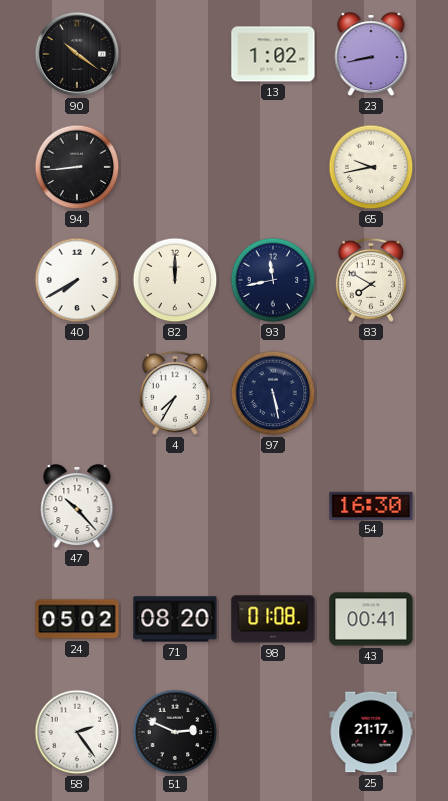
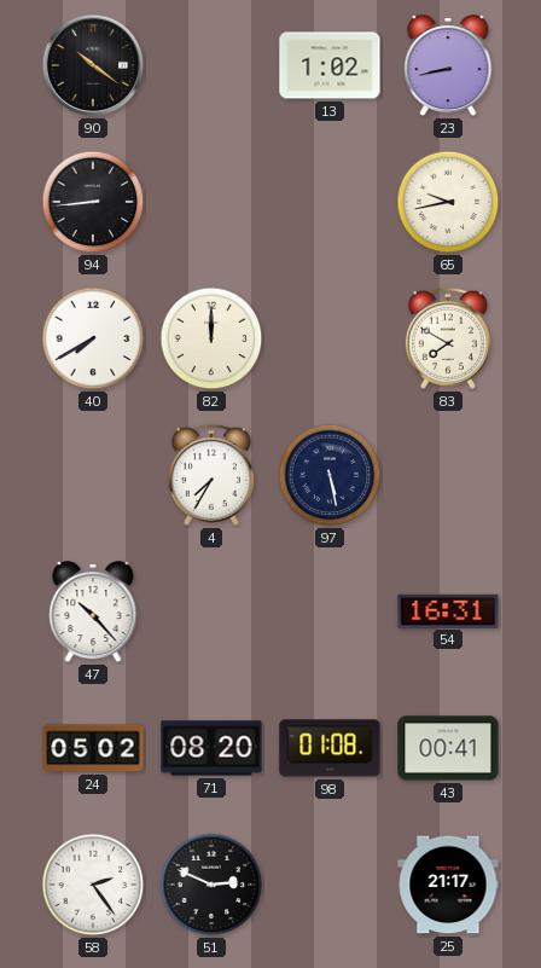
93: 11:43 -> none (273, 280)
54: 16:30 -> 16:31 (448, 610)
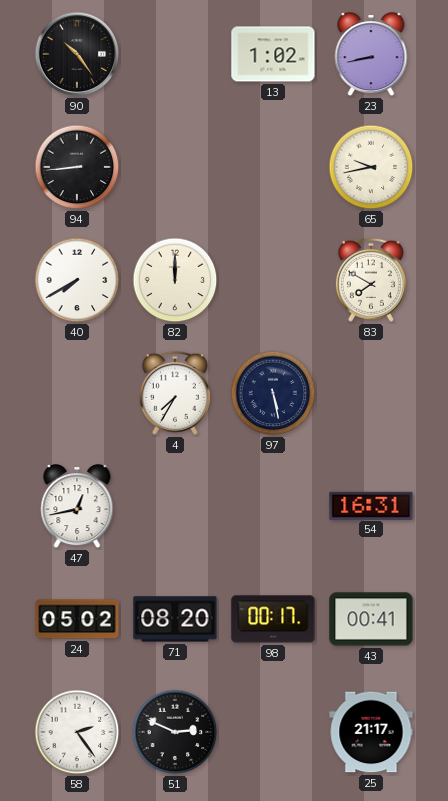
90: 10:21 -> 10:24 (77, 54)
47: 10:23 -> 12:43 (77, 507)
98: 01:08 -> 00:17 (273, 619)
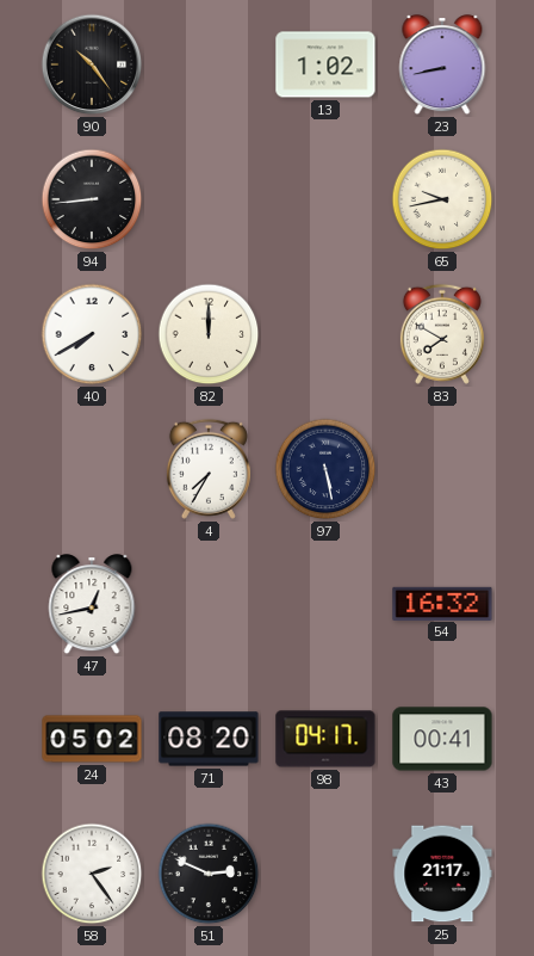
54: 16:31 -> 16:32 (442, 603)
98: 00:17 -> 04:17 (325, 739)
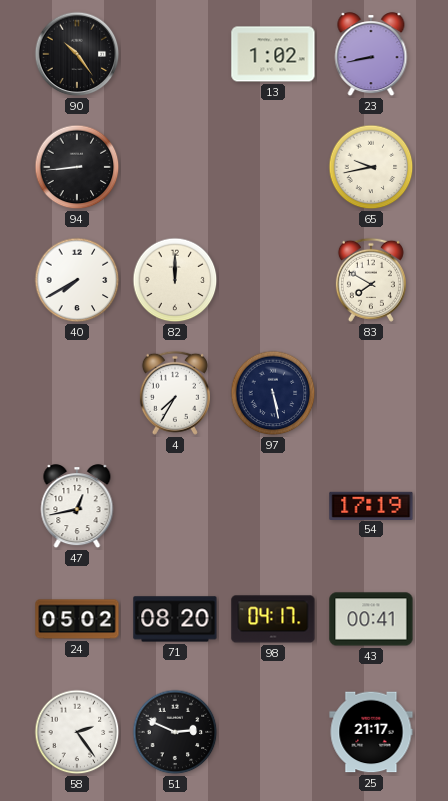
54: 16:32 -> 17:19 (371, 505)
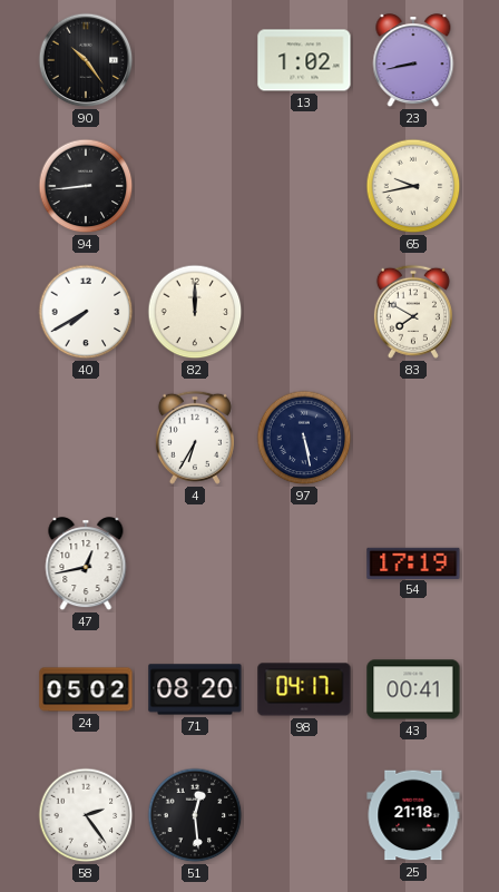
4: 7:35 -> 6:35 (195, 438)
51: 2:49 -> 12:29 (195, 815)
25: 21:17 -> 21:18 (413, 815)
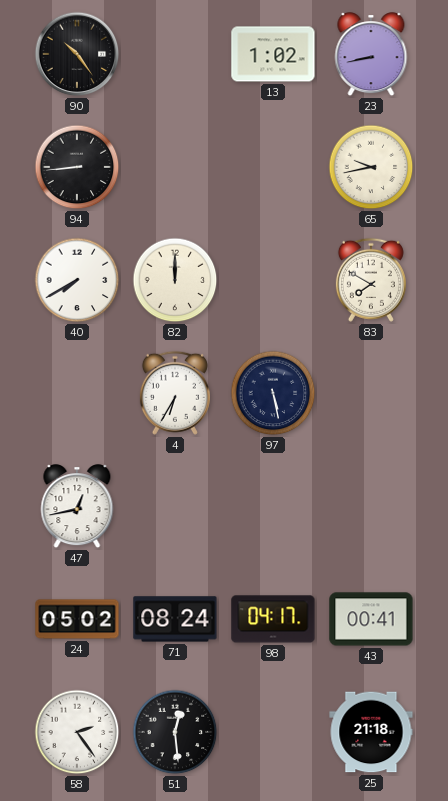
54: 17:19 -> none (413, 562)
71: 08:20 -> 08:24 (175, 619)
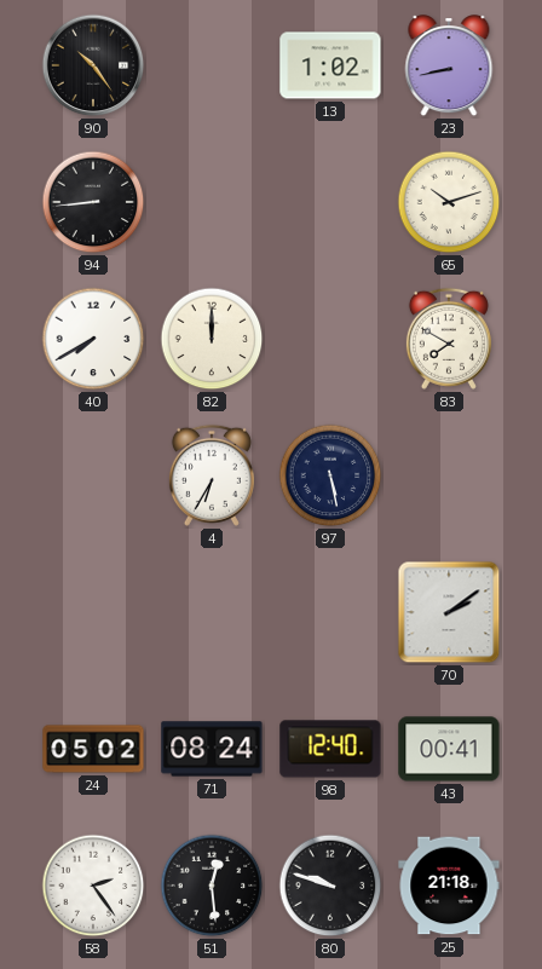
65: 9:43 -> 10:12 (449, 202)
47: 12:43 -> none (77, 507)
70: none -> 2:09 (449, 612)
98: 04:17 -> 12:40 (330, 749)
80: none -> 9:48 (330, 886)
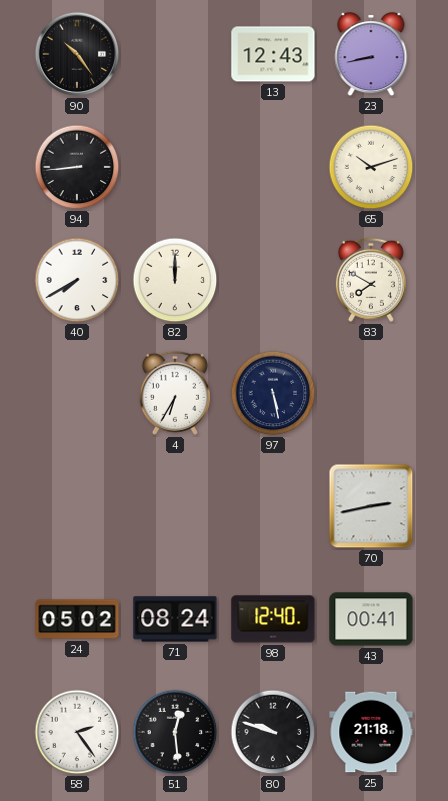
13: 1:02 -> 12:43 (273, 54)
70: 2:09 -> 2:43 (371, 506)
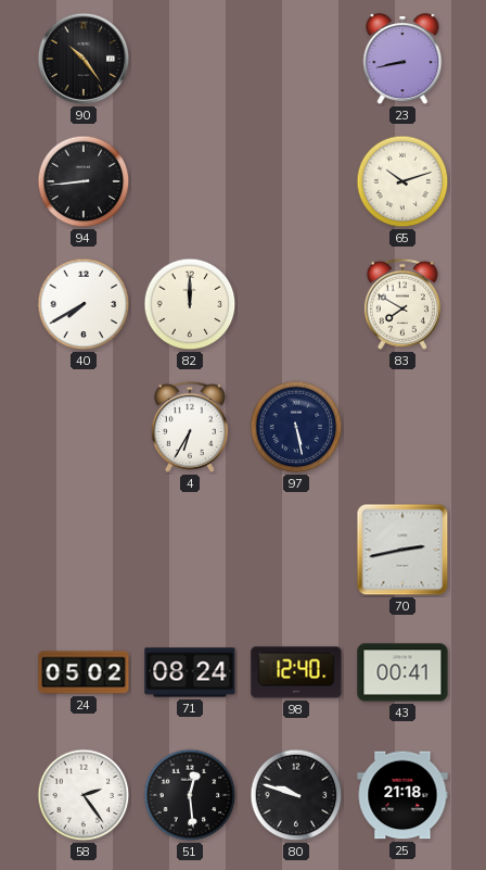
13: 12:43 -> none (273, 54)
